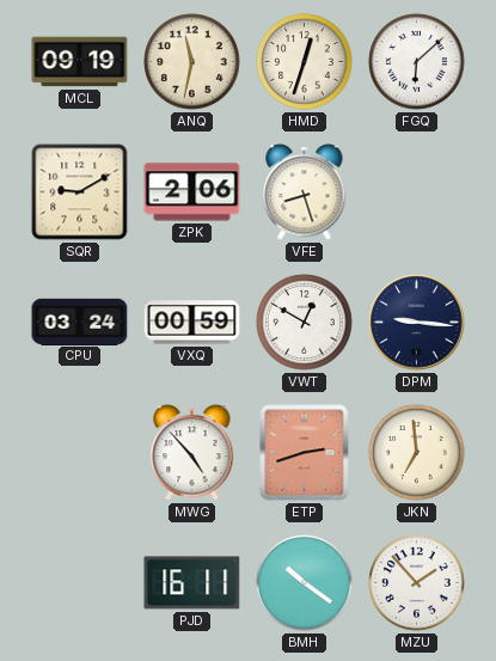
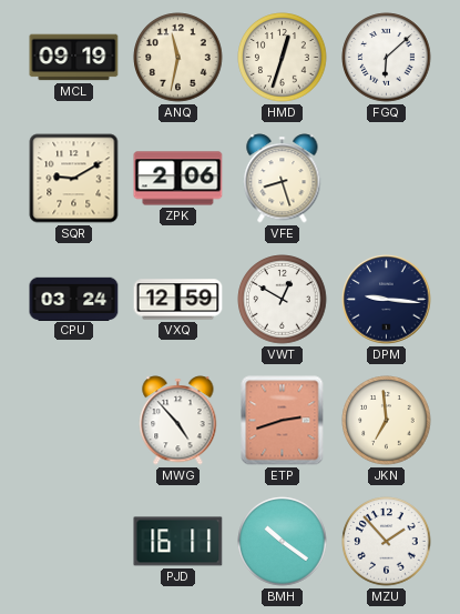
VXQ: 00:59 -> 12:59 (178, 300)
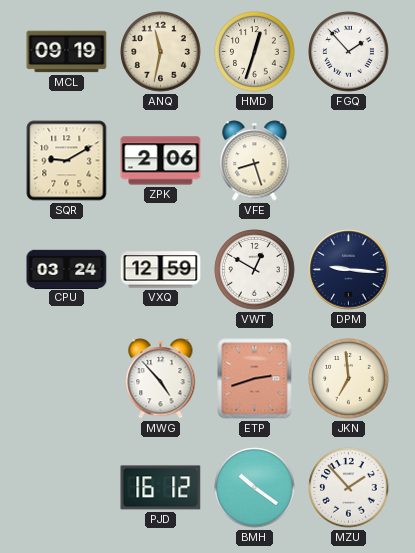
FGQ: 6:08 -> 1:53 (349, 52)
PJD: 16:11 -> 16:12 (161, 488)
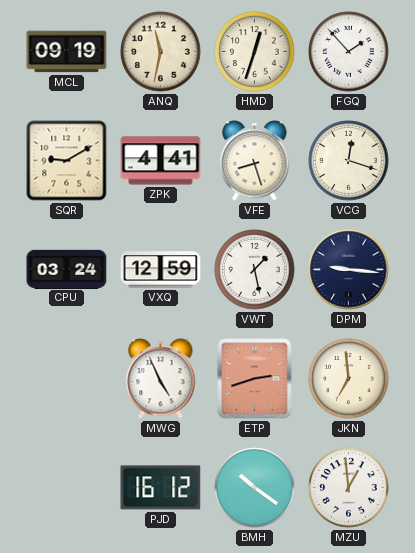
ZPK: 2:06 -> 4:41 (161, 161)
VCG: none -> 12:18 (349, 161)
VWT: 12:50 -> 1:28 (255, 270)
MWG: 4:53 -> 4:56 (161, 379)
MZU: 1:53 -> 12:59 (349, 488)
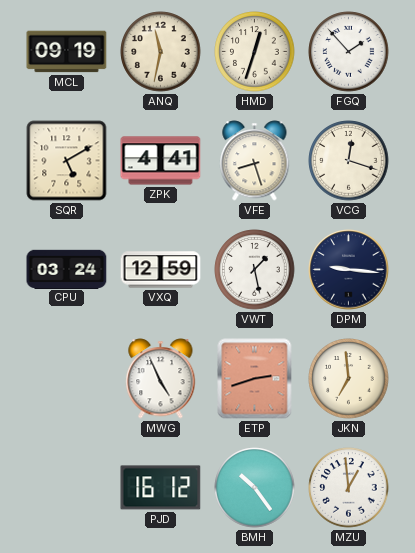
SQR: 9:10 -> 5:10 (67, 161)
BMH: 10:21 -> 10:24 (255, 488)
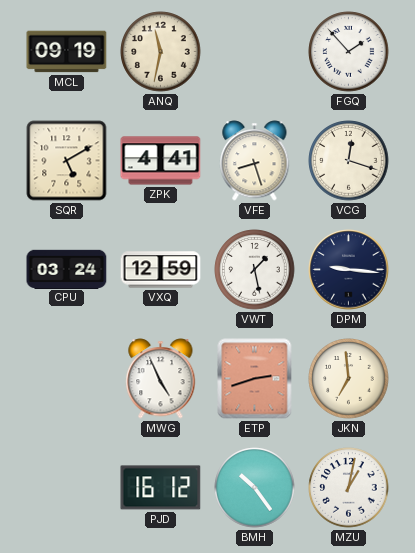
HMD: 12:33 -> none (255, 52)
MZU: 12:59 -> 1:02 (349, 488)
